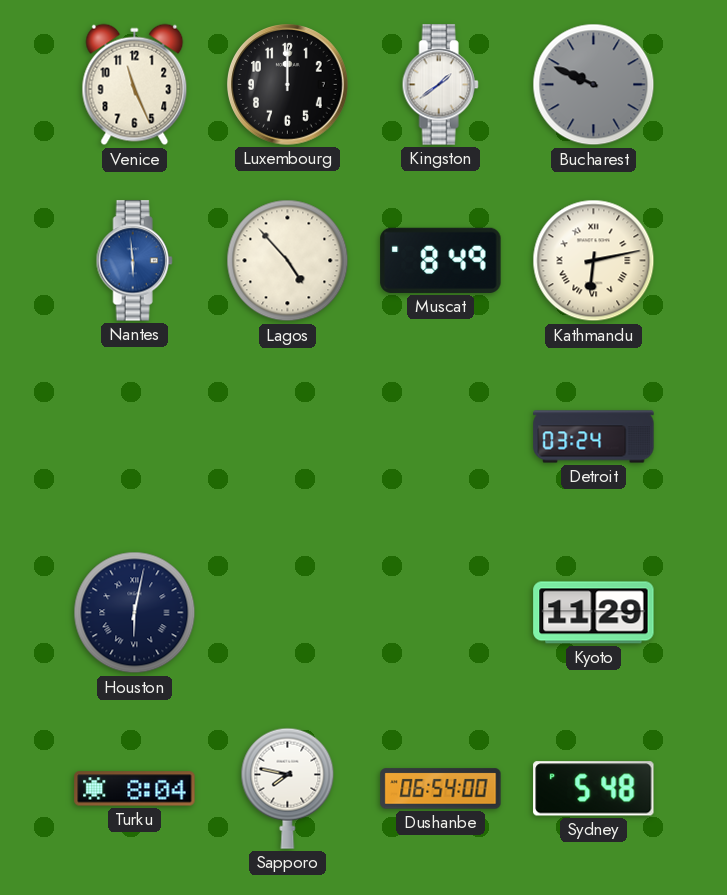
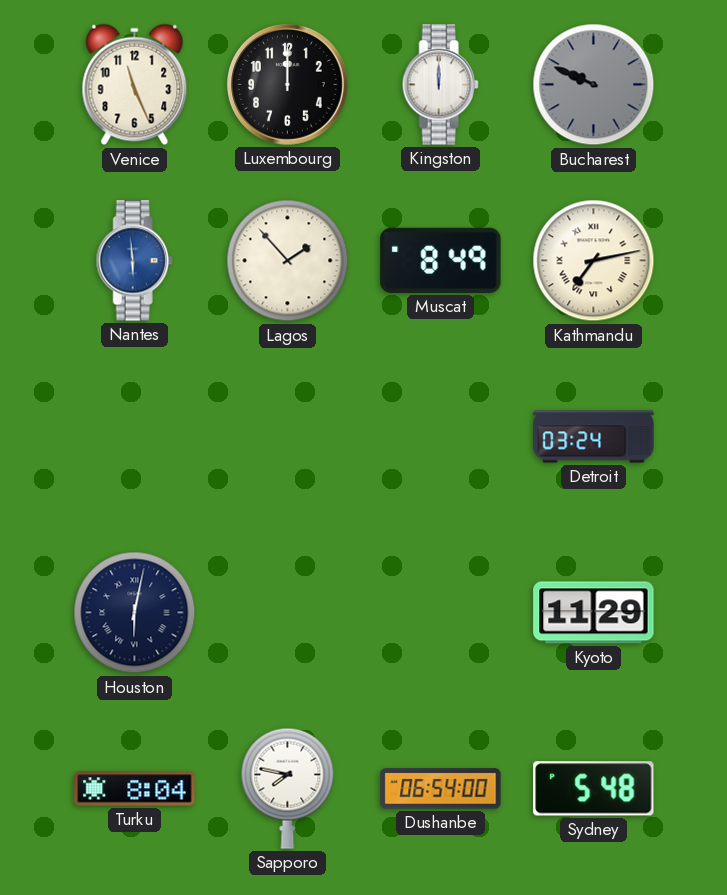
Kingston: 1:39 -> 12:00 (440, 85)
Lagos: 4:53 -> 1:53 (288, 261)
Kathmandu: 6:13 -> 7:13 (594, 261)
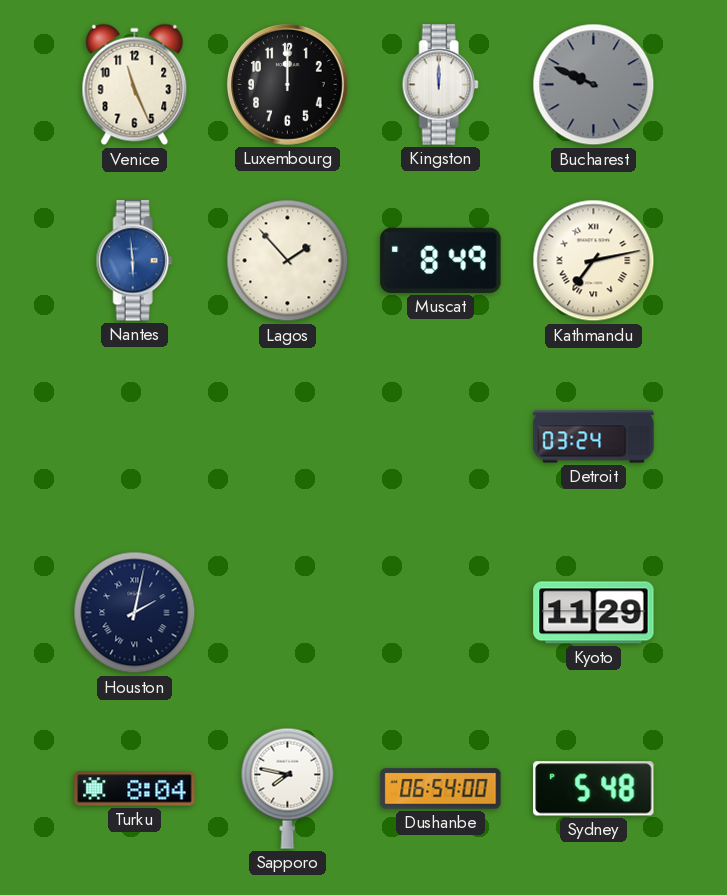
Houston: 6:02 -> 2:02 (135, 613)
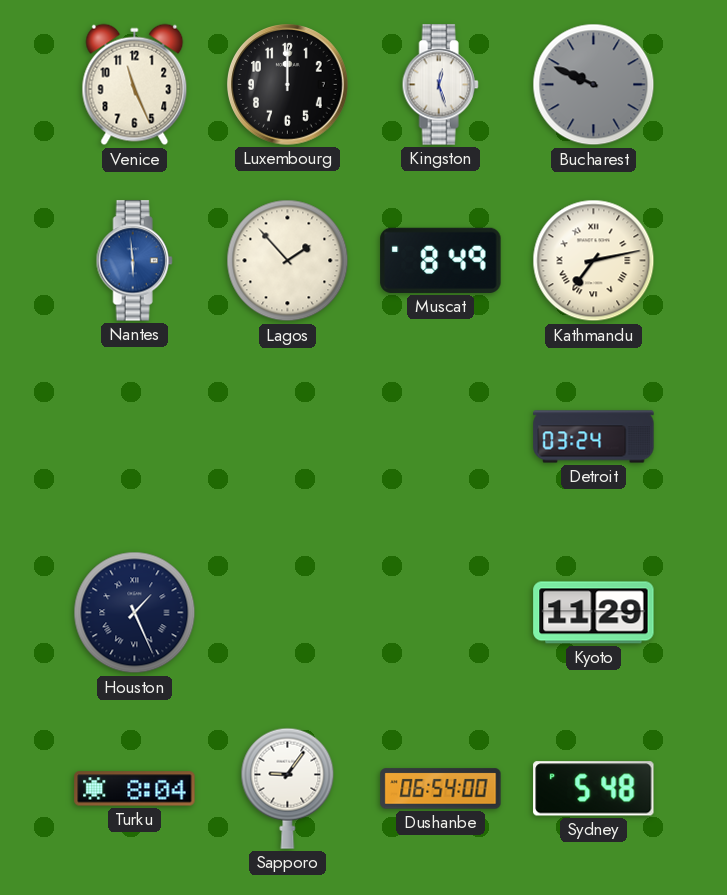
Kingston: 12:00 -> 12:27 (440, 85)
Houston: 2:02 -> 1:26 (135, 613)
Sapporo: 7:47 -> 9:06 (288, 788)
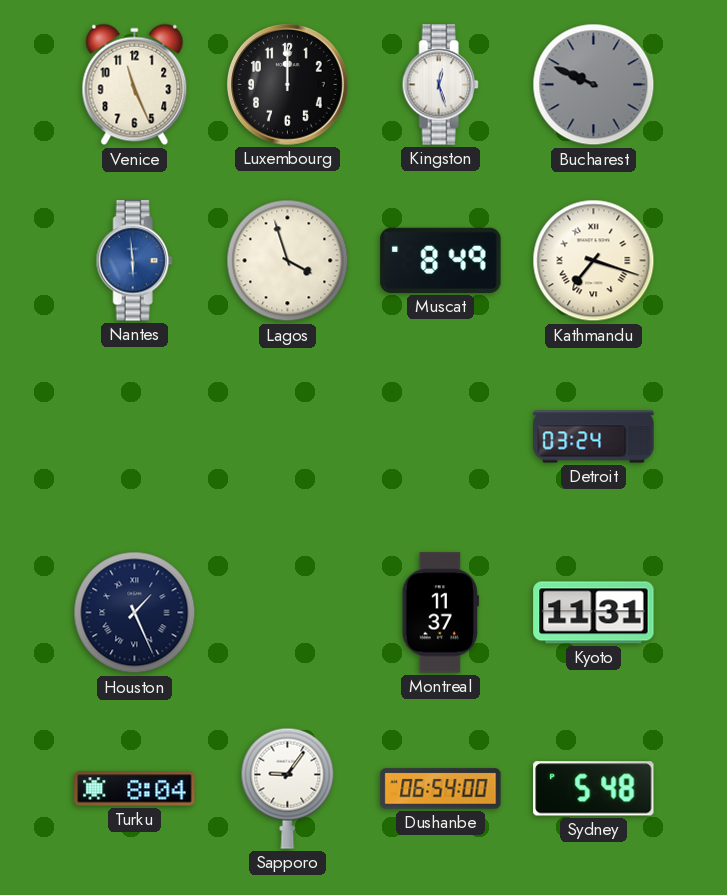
Lagos: 1:53 -> 3:57 (288, 261)
Kathmandu: 7:13 -> 7:18 (594, 261)
Montreal: none -> 11:37 (440, 613)
Kyoto: 11:29 -> 11:31 (594, 613)
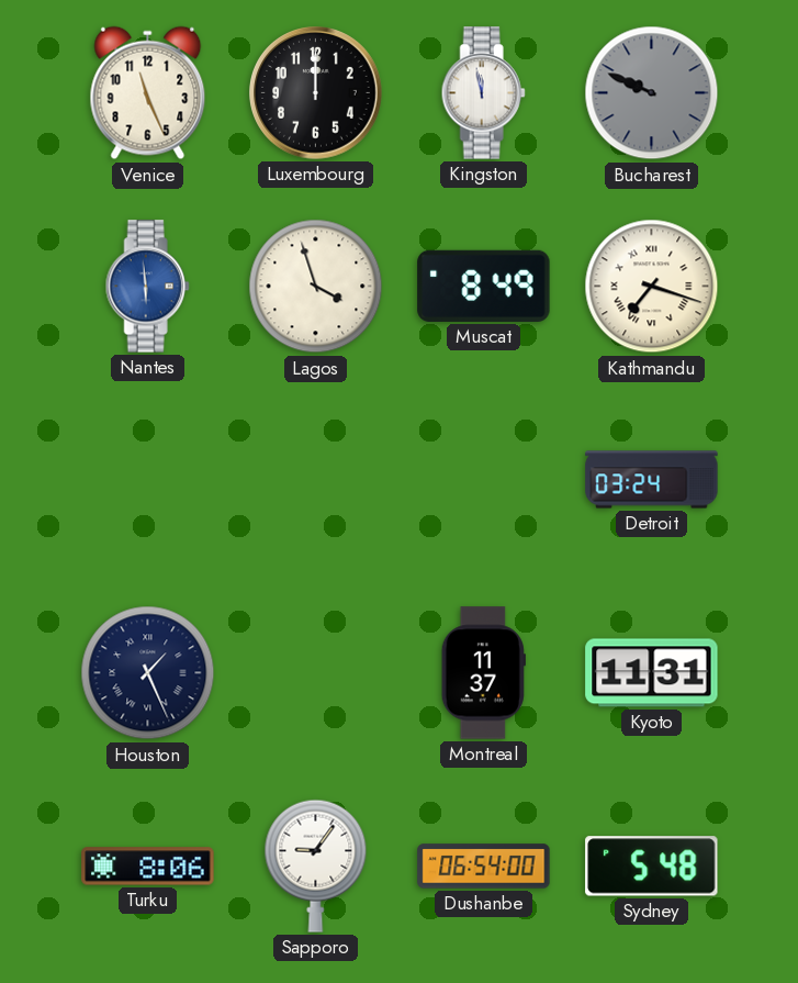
Kingston: 12:27 -> 11:58 (483, 93)
Turku: 8:04 -> 8:06 (148, 867)
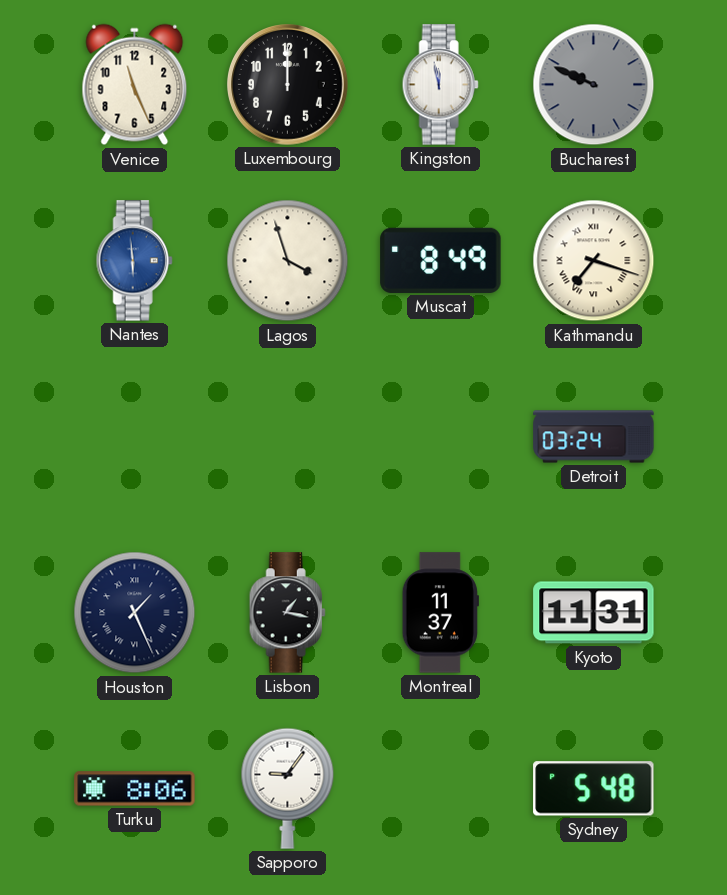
Lisbon: none -> 1:17 (287, 613)
Dushanbe: 06:54 -> none (484, 867)
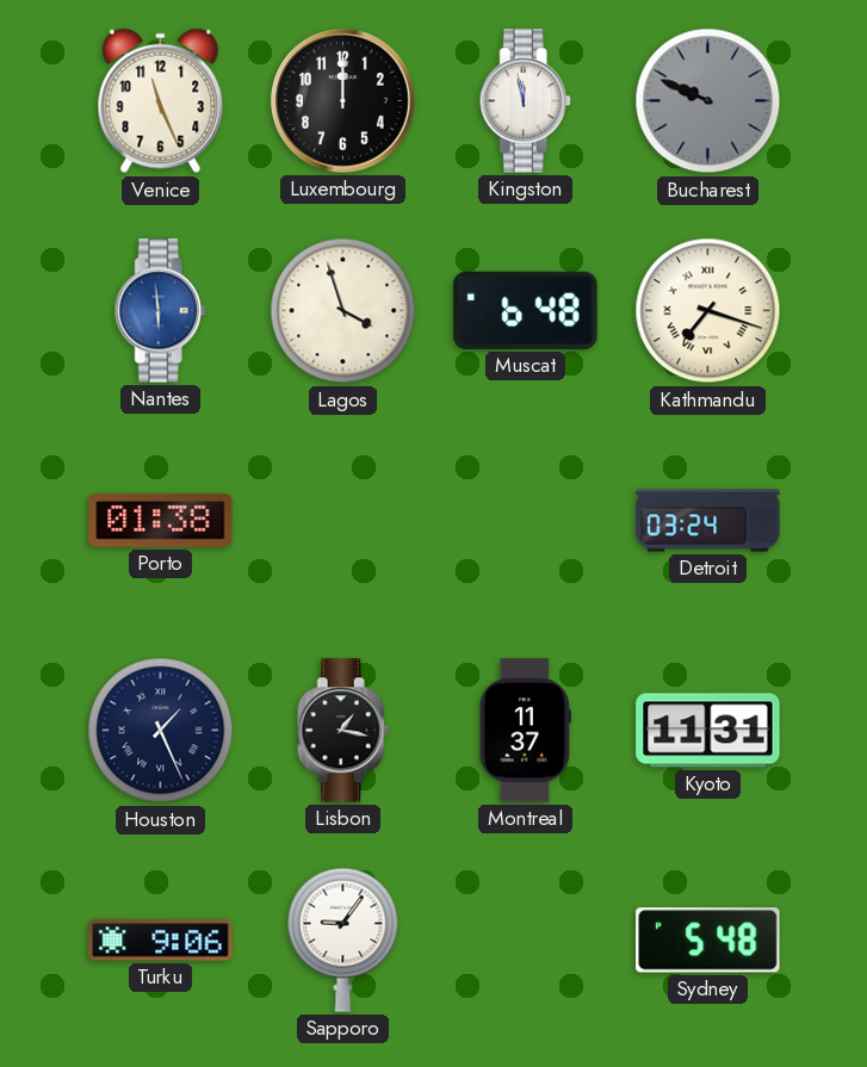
Muscat: 8:49 -> 6:48 (526, 310)
Porto: none -> 01:38 (161, 520)
Turku: 8:06 -> 9:06 (161, 941)
